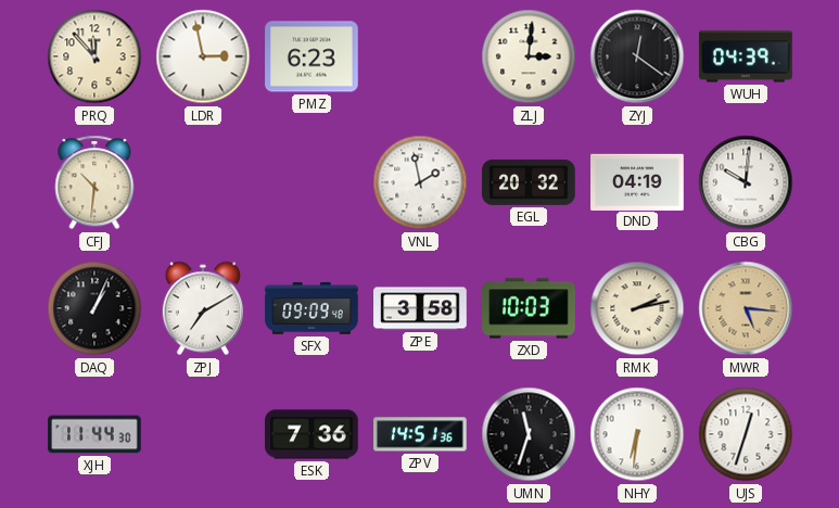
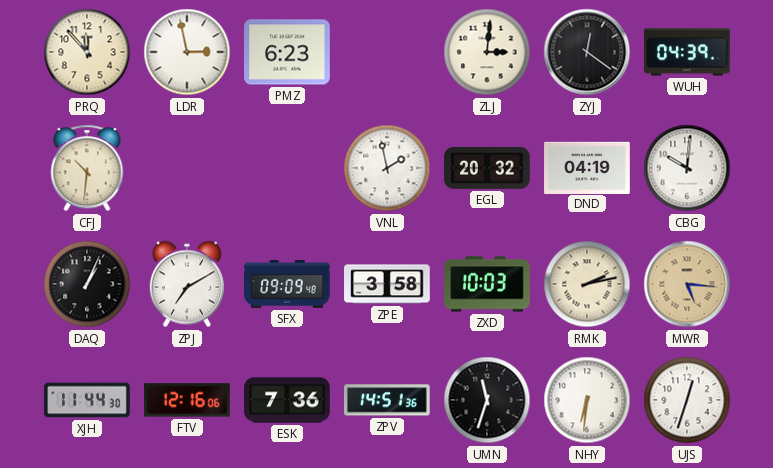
FTV: none -> 12:16 (187, 400)
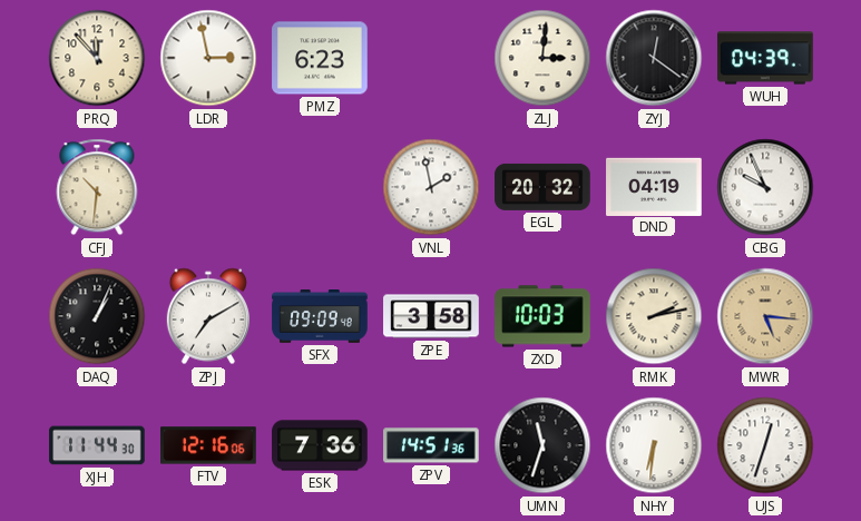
CBG: 10:01 -> 9:56 (765, 187)
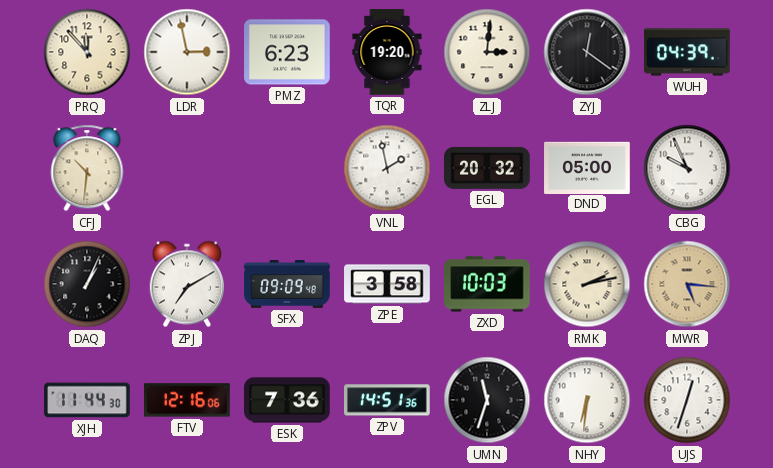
TQR: none -> 19:20 (387, 52)
DND: 04:19 -> 05:00 (587, 167)
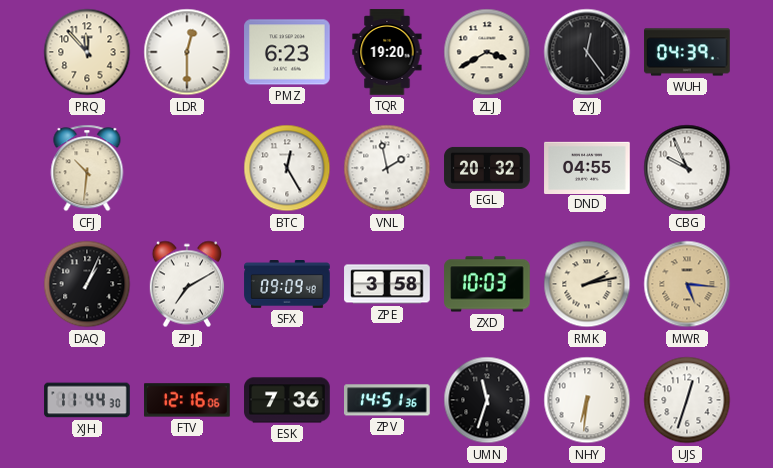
LDR: 2:58 -> 12:30 (187, 52)
ZLJ: 3:01 -> 3:40 (487, 52)
ZYJ: 12:21 -> 12:24 (587, 52)
BTC: none -> 12:25 (287, 168)
DND: 05:00 -> 04:55 (587, 167)
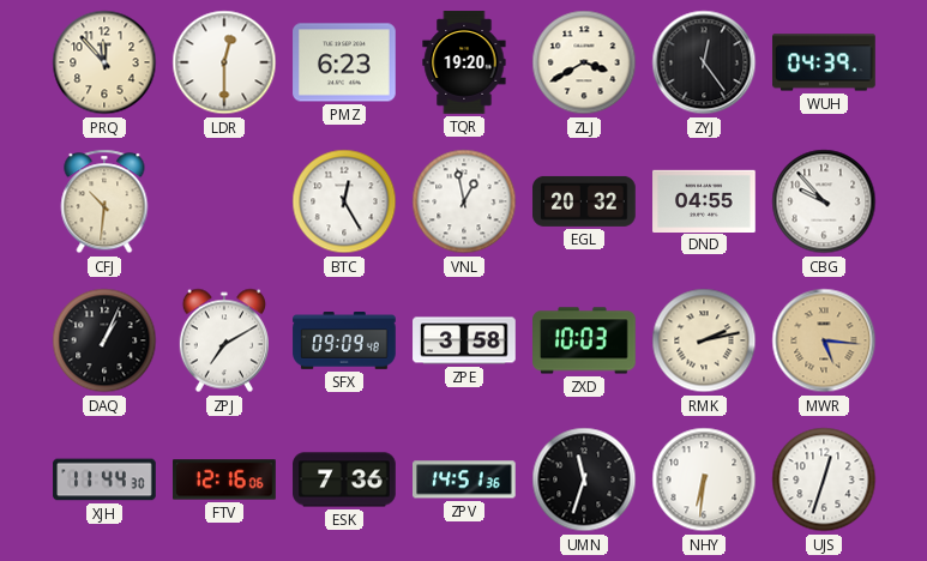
VNL: 1:58 -> 12:58 (464, 201)
CBG: 9:56 -> 9:53 (824, 201)
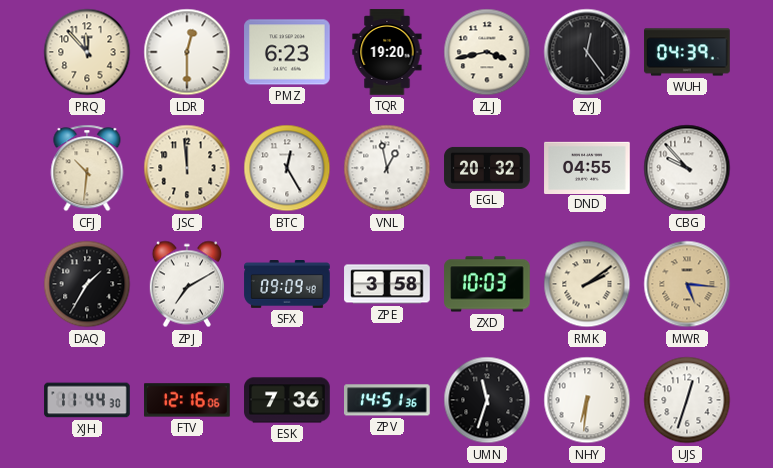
ZLJ: 3:40 -> 3:43 (487, 52)
JSC: none -> 11:59 (187, 168)
DAQ: 1:04 -> 1:35 (87, 284)
RMK: 2:13 -> 2:09 (587, 284)
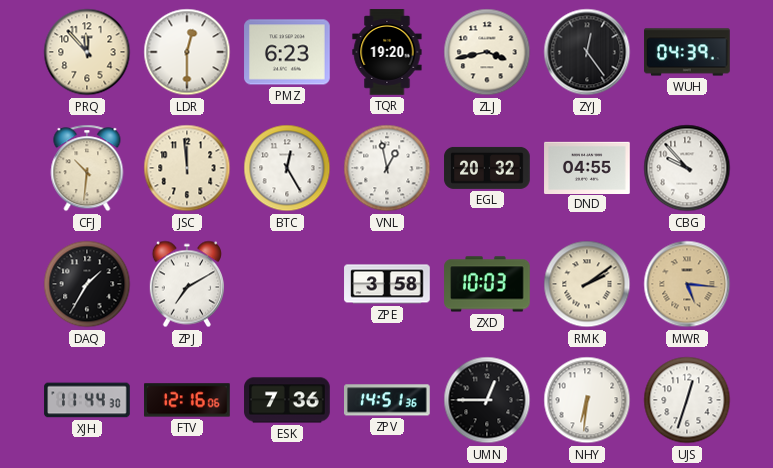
SFX: 09:09 -> none (287, 285)
UMN: 11:33 -> 12:45 (487, 400)
